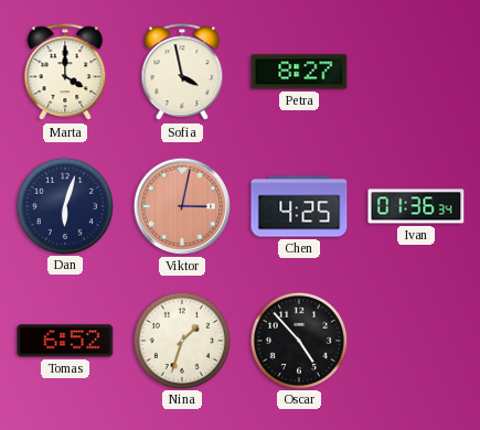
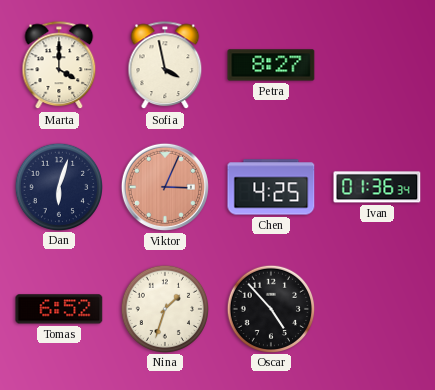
Viktor: 3:02 -> 3:04 (165, 187)
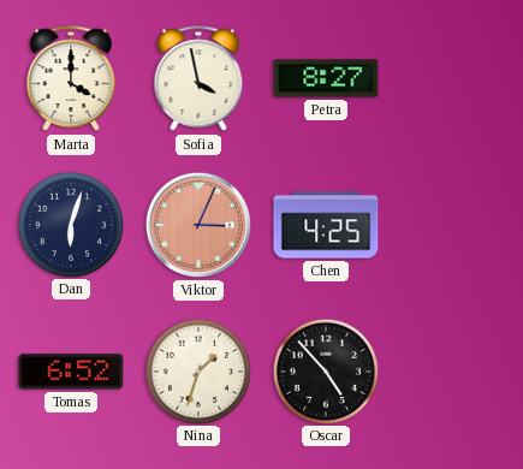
Ivan: 01:36 -> none (377, 187)
